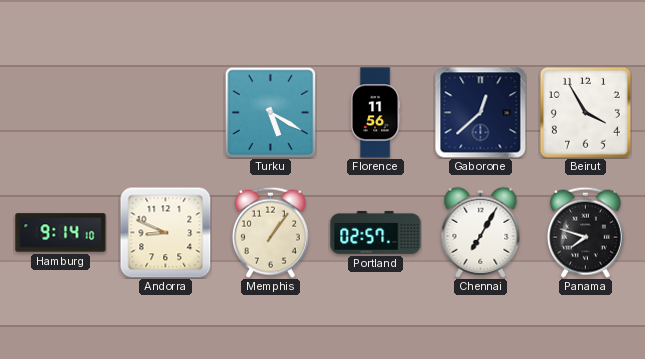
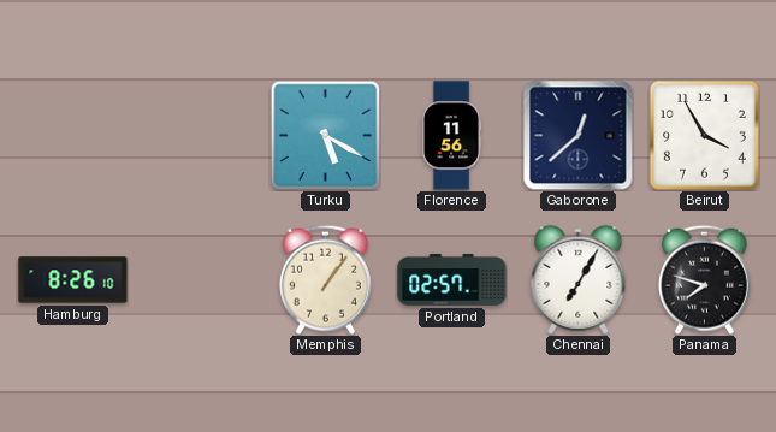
Hamburg: 9:14 -> 8:26 (73, 280)
Andorra: 8:49 -> none (165, 232)
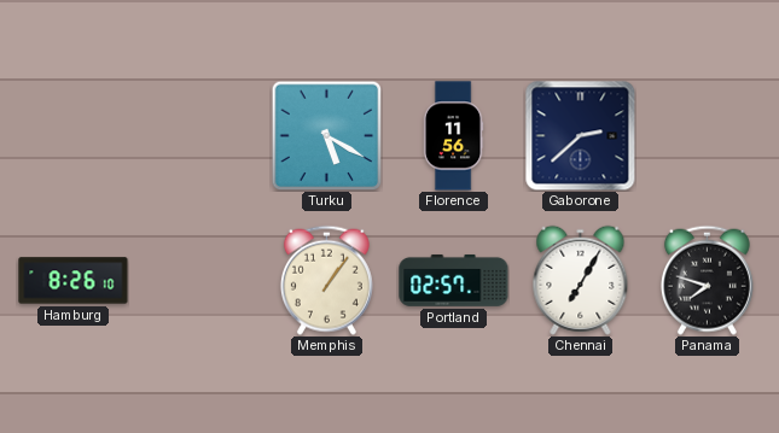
Gaborone: 12:38 -> 2:38 (580, 135)
Beirut: 3:55 -> none (704, 135)
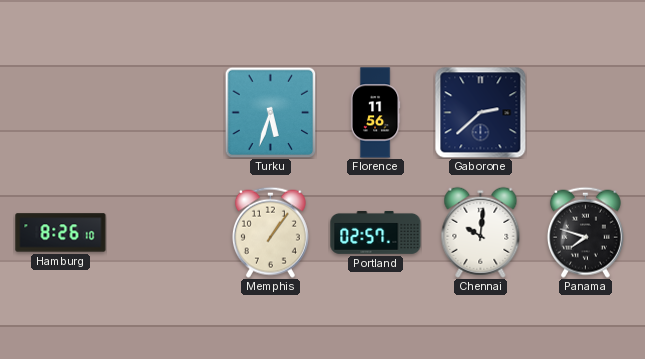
Turku: 5:20 -> 5:33 (270, 112)
Chennai: 7:05 -> 10:01 (481, 232)
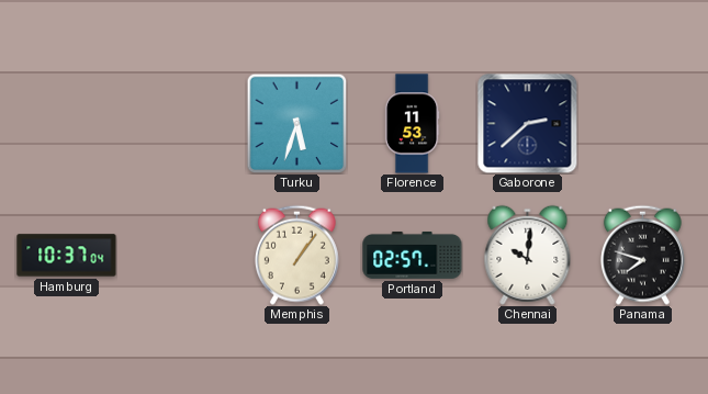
Florence: 11:56 -> 11:53 (412, 124)
Hamburg: 8:26 -> 10:37 (67, 256)
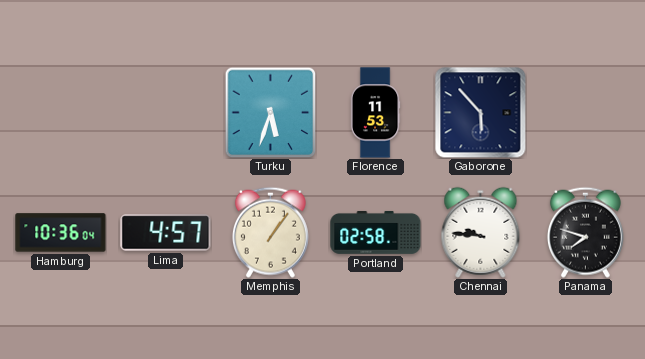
Gaborone: 2:38 -> 5:53 (480, 112)
Hamburg: 10:37 -> 10:36 (61, 233)
Lima: none -> 4:57 (166, 233)
Portland: 02:57 -> 02:58 (376, 232)
Chennai: 10:01 -> 9:46 (481, 232)
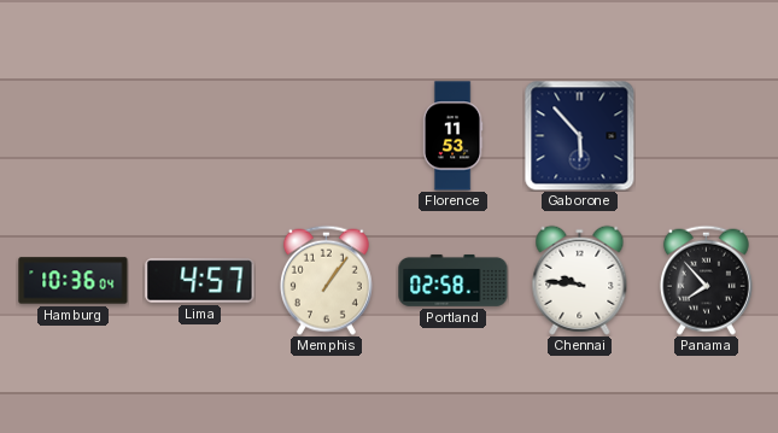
Turku: 5:33 -> none (270, 112)
Panama: 7:48 -> 7:53 (706, 280)
